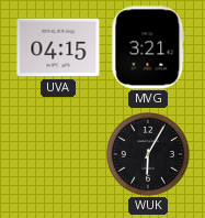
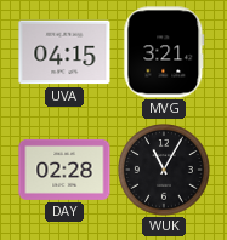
DAY: none -> 02:28 (64, 170)
WUK: 6:05 -> 11:05 (164, 170)
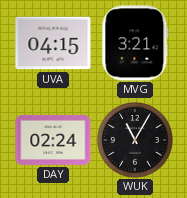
DAY: 02:28 -> 02:24 (53, 140)
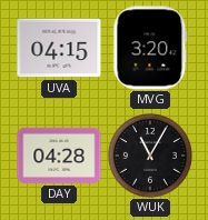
MVG: 3:21 -> 3:20 (150, 48)
DAY: 02:24 -> 04:28 (59, 156)
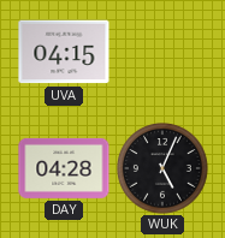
MVG: 3:20 -> none (150, 48)
WUK: 11:05 -> 5:04 (162, 168)
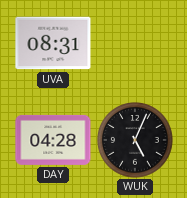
UVA: 04:15 -> 08:31 (53, 43)
